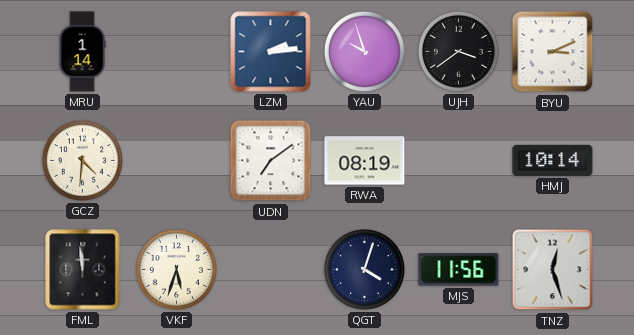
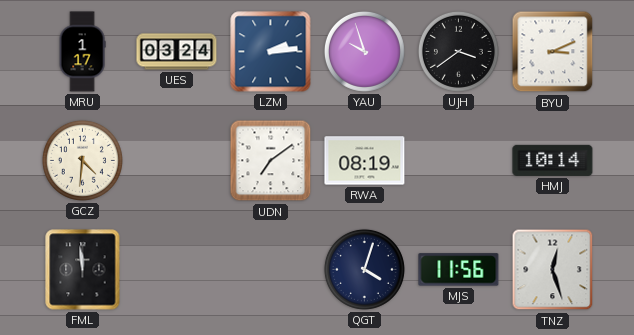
MRU: 1:14 -> 1:17 (82, 52)
UES: none -> 03:24 (177, 52)
VKF: 5:33 -> none (176, 269)
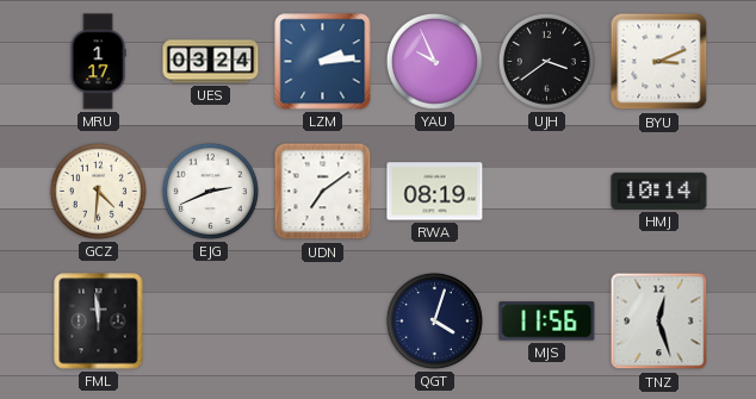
YAU: 9:57 -> 9:56 (434, 61)
EJG: none -> 2:41 (210, 191)
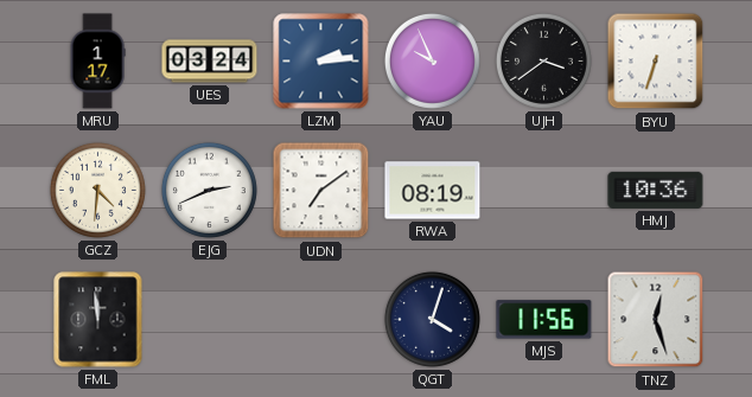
BYU: 3:11 -> 6:33 (656, 62)
HMJ: 10:14 -> 10:36 (656, 190)
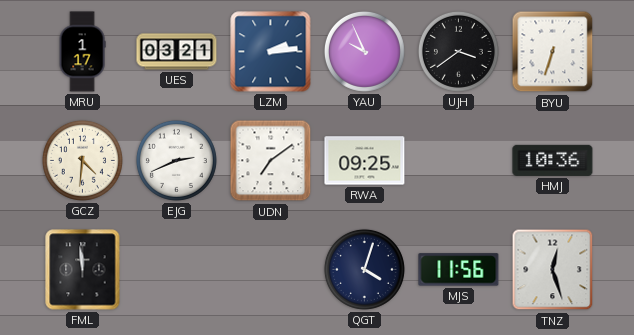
UES: 03:24 -> 03:21 (177, 52)
RWA: 08:19 -> 09:25 (365, 161)
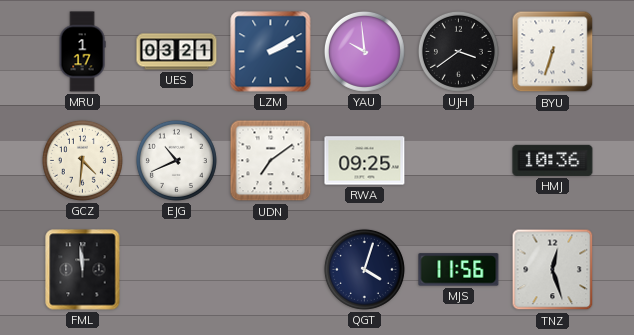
LZM: 2:14 -> 2:10 (271, 52)
YAU: 9:56 -> 9:59 (364, 51)
EJG: 2:41 -> 10:41 (176, 160)
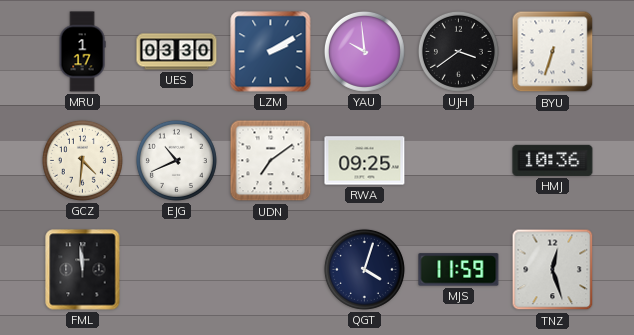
UES: 03:21 -> 03:30 (177, 52)
MJS: 11:56 -> 11:59 (459, 270)
